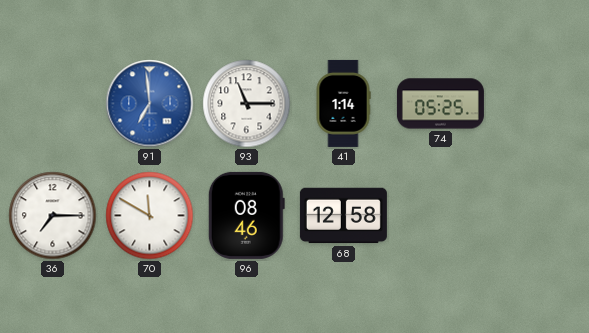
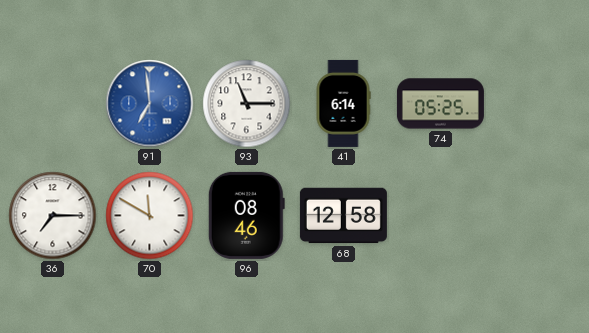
41: 1:14 -> 6:14 (343, 103)
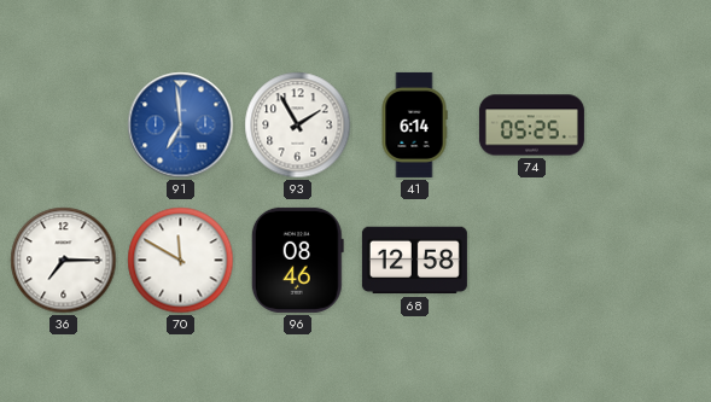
93: 11:15 -> 1:55 (298, 126)
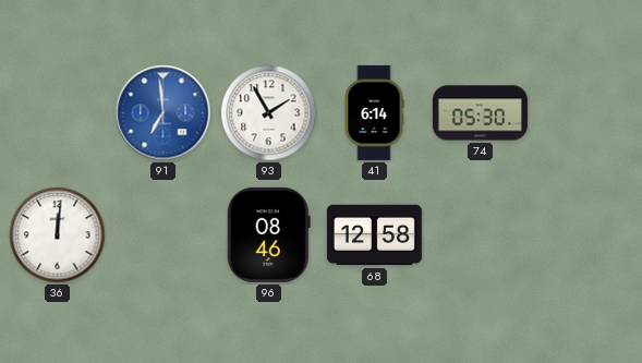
74: 05:25 -> 05:30 (480, 113)
36: 7:15 -> 12:01 (58, 235)
70: 11:50 -> none (181, 261)
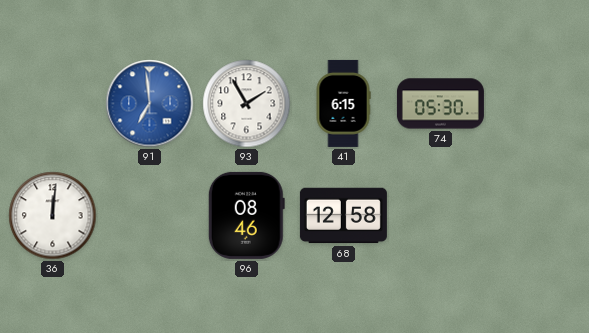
41: 6:14 -> 6:15 (343, 103)
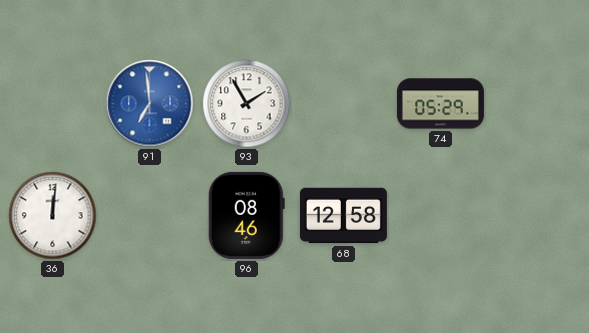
41: 6:15 -> none (343, 103)
74: 05:30 -> 05:29 (440, 104)
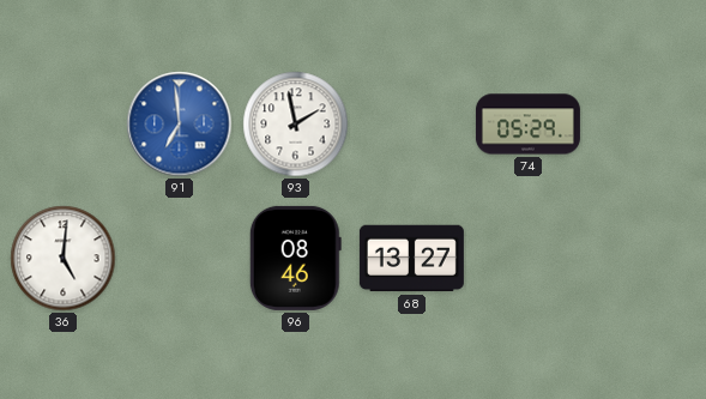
93: 1:55 -> 1:58 (296, 125)
36: 12:01 -> 5:01 (64, 259)
68: 12:58 -> 13:27 (411, 259)
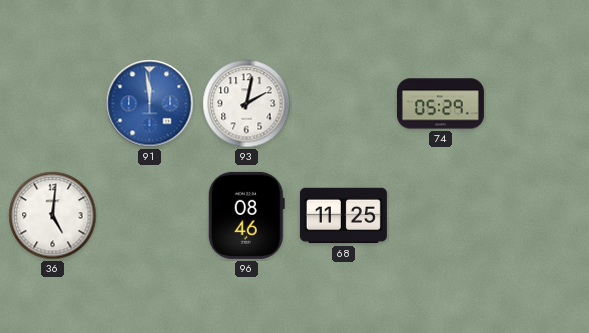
91: 6:59 -> 11:59 (150, 104)
93: 1:58 -> 2:02 (247, 104)
68: 13:27 -> 11:25 (343, 216)
